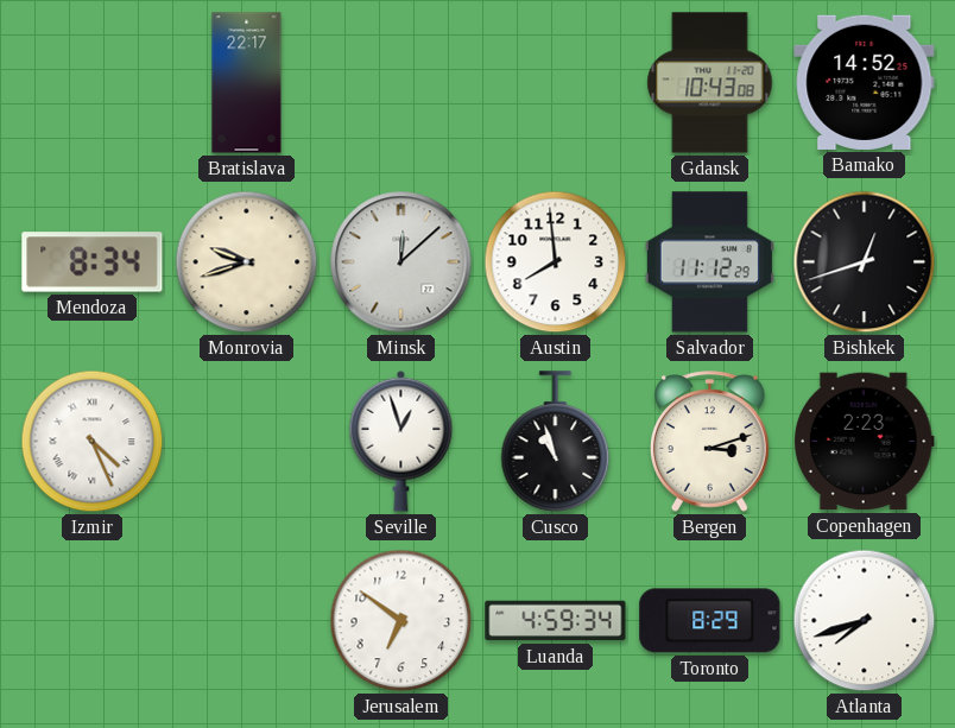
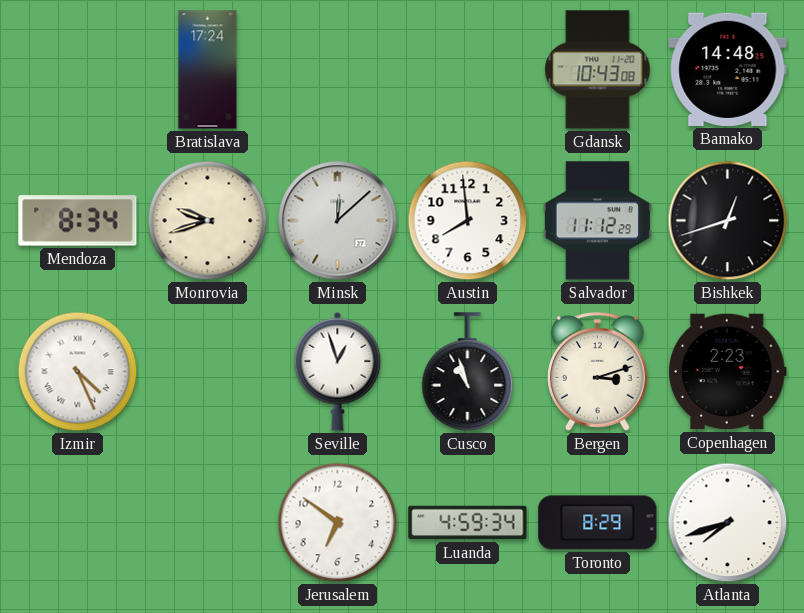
Bratislava: 22:17 -> 17:24 (208, 70)
Bamako: 14:52 -> 14:48 (728, 69)
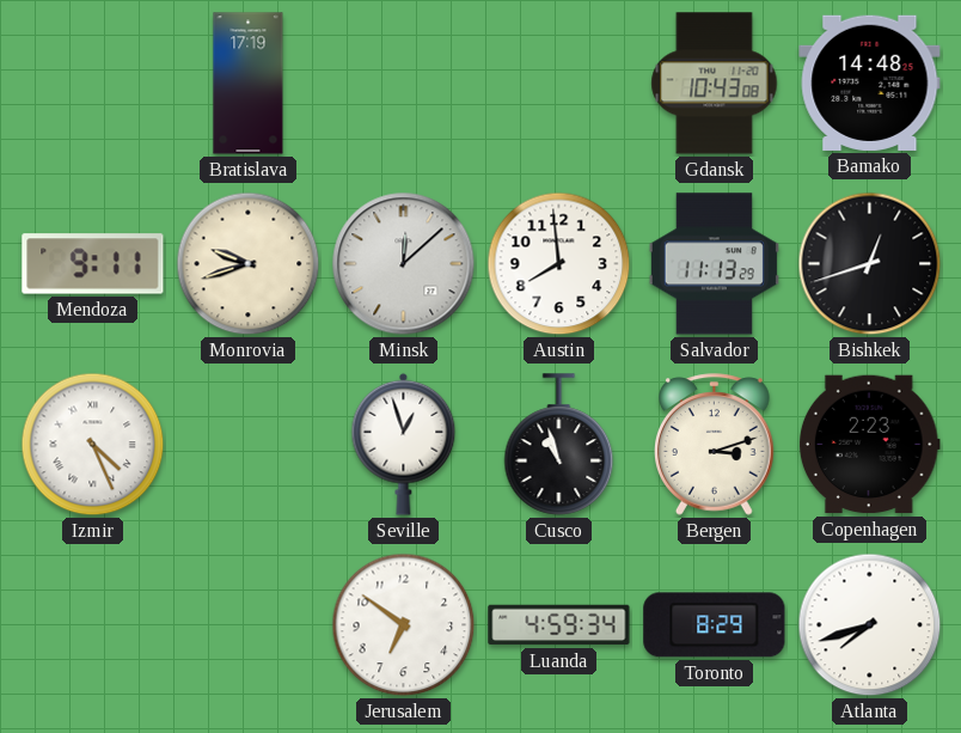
Bratislava: 17:24 -> 17:19 (249, 84)
Mendoza: 8:34 -> 9:11 (93, 264)
Salvador: 11:12 -> 11:13 (714, 264)
